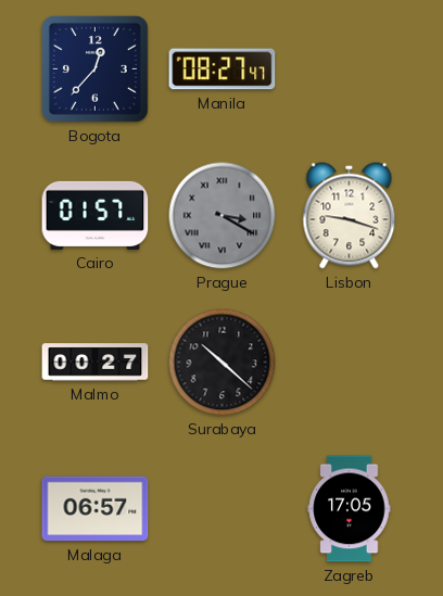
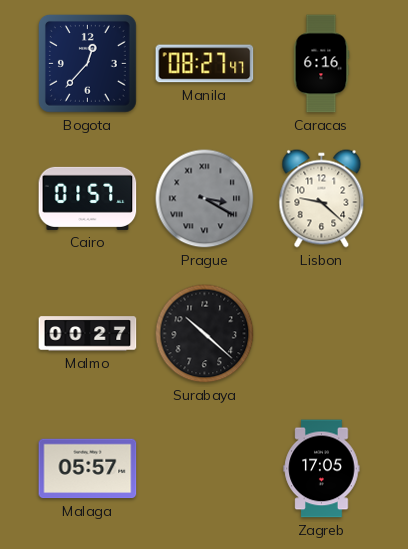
Caracas: none -> 6:16 (321, 64)
Lisbon: 9:18 -> 9:22 (322, 199)
Malaga: 06:57 -> 05:57 (88, 469)
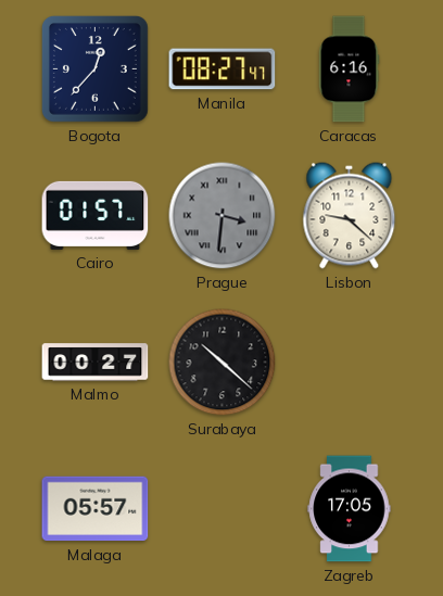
Prague: 3:20 -> 3:31 (223, 216)
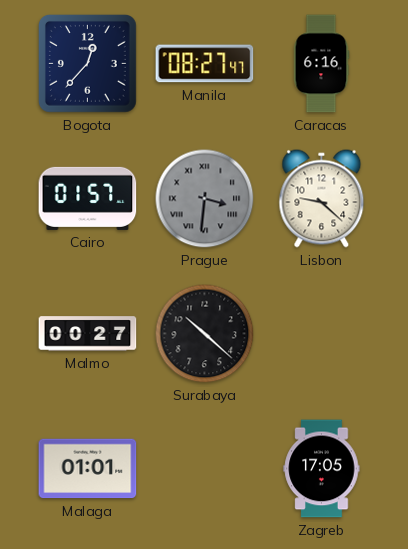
Malaga: 05:57 -> 01:01 (88, 469)
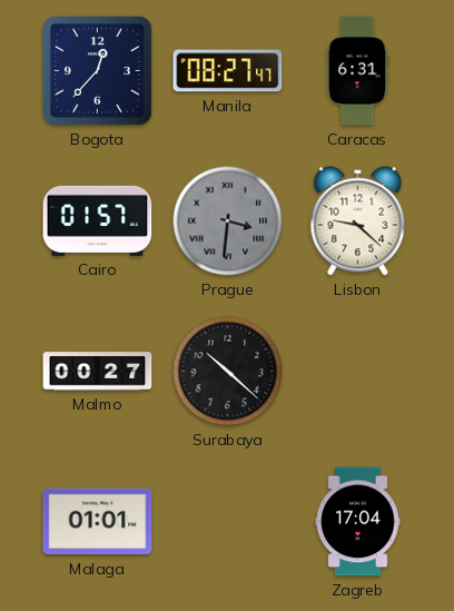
Caracas: 6:16 -> 6:31 (357, 71)
Zagreb: 17:05 -> 17:04 (358, 522)
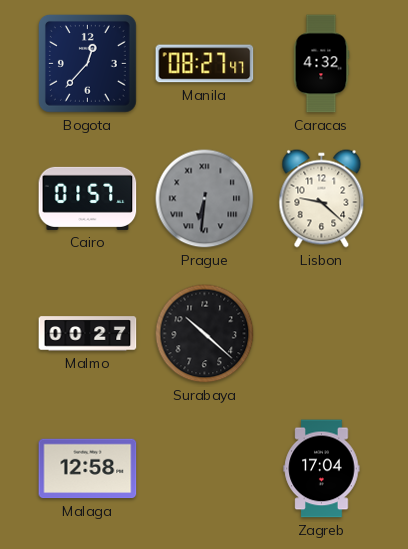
Caracas: 6:31 -> 4:32 (321, 64)
Prague: 3:31 -> 6:31 (205, 199)
Malaga: 01:01 -> 12:58 (88, 469)
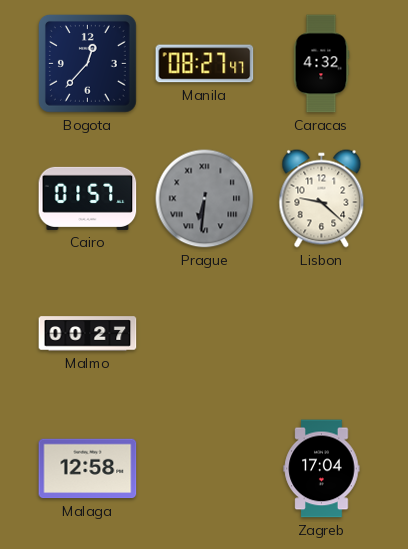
Surabaya: 10:22 -> none (205, 334)
